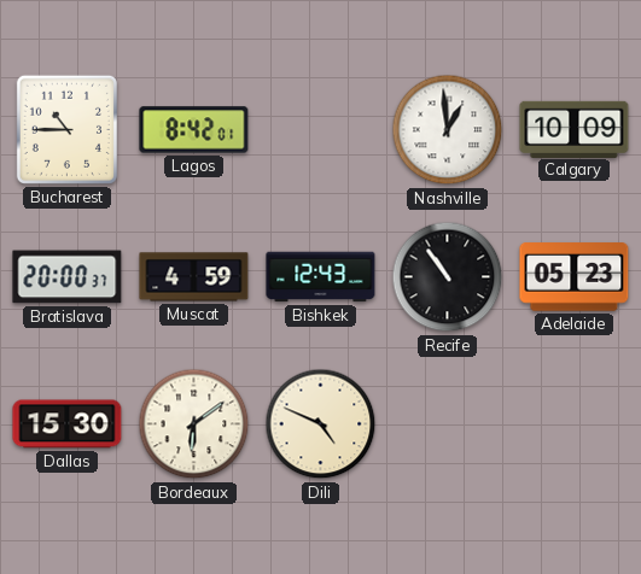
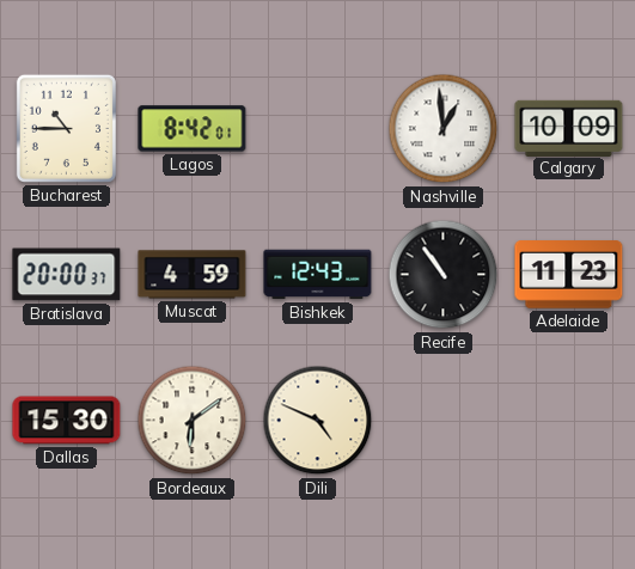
Adelaide: 05:23 -> 11:23 (569, 275)
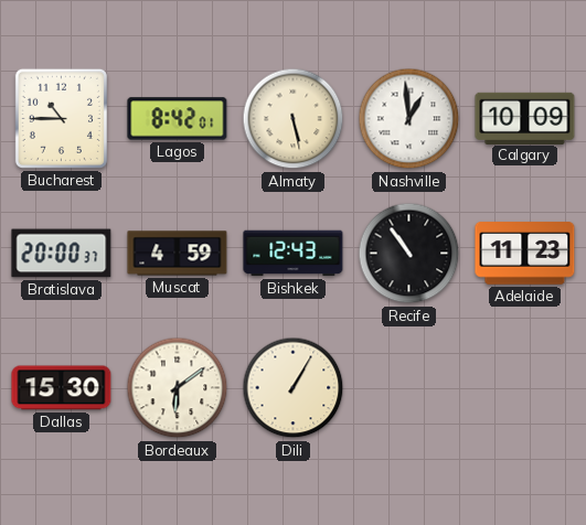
Almaty: none -> 5:28 (294, 119)
Dili: 4:49 -> 1:05 (294, 388)
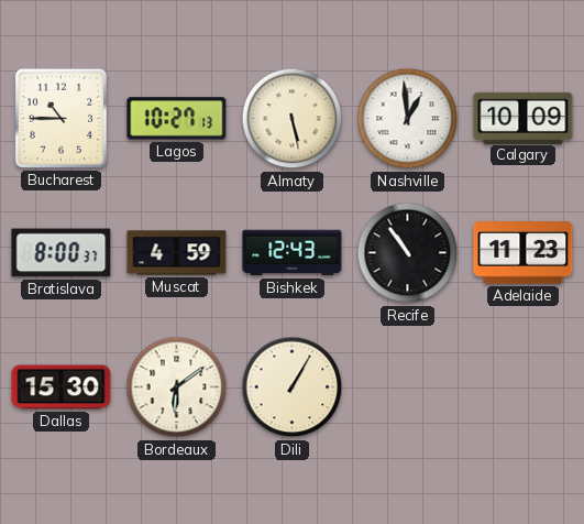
Lagos: 8:42 -> 10:27 (177, 119)
Bratislava: 20:00 -> 8:00 (62, 253)
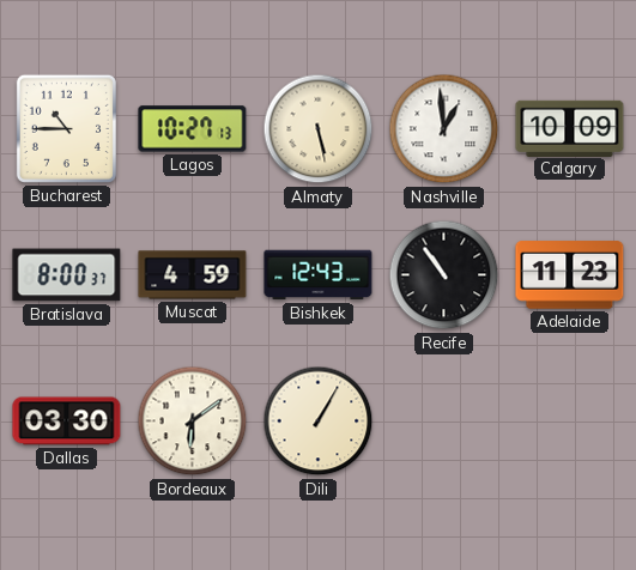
Dallas: 15:30 -> 03:30 (67, 422)
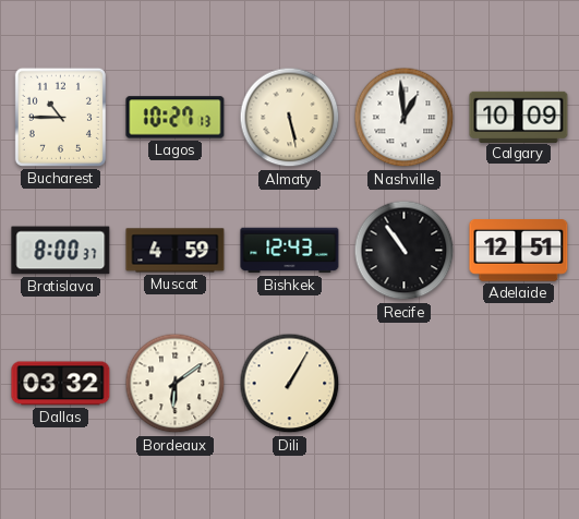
Adelaide: 11:23 -> 12:51 (519, 251)
Dallas: 03:30 -> 03:32 (61, 384)
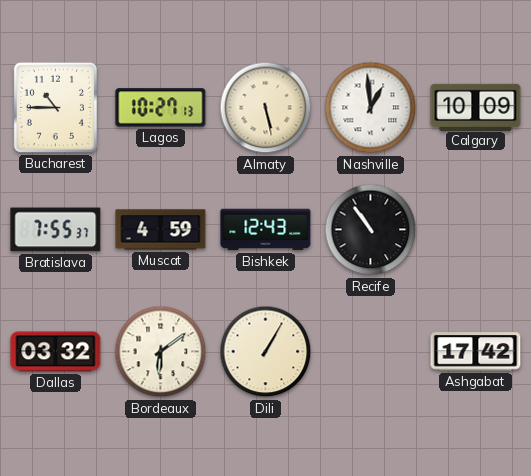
Bratislava: 8:00 -> 7:55 (56, 230)
Adelaide: 12:51 -> none (519, 251)
Ashgabat: none -> 17:42 (476, 352)
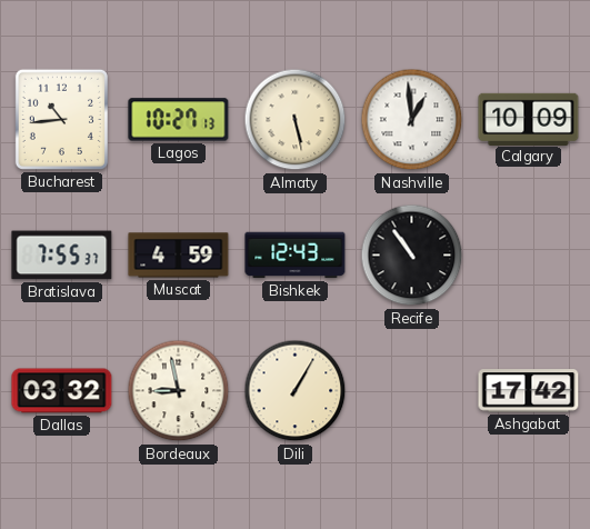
Bucharest: 10:45 -> 10:44 (61, 119)
Bordeaux: 6:09 -> 8:58 (179, 391)
